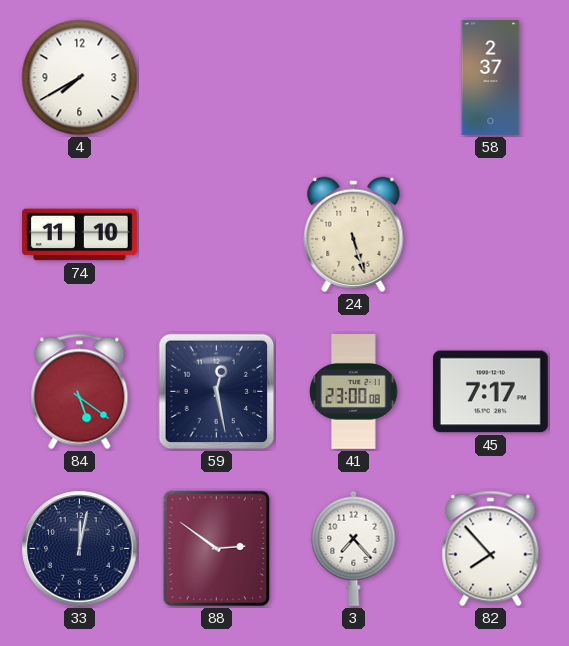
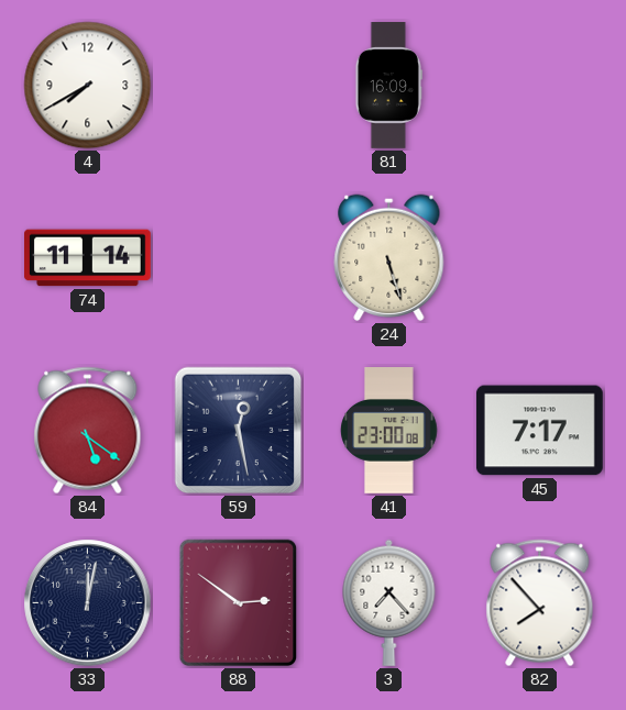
81: none -> 16:09 (388, 86)
58: 2:37 -> none (491, 78)
74: 11:10 -> 11:14 (88, 258)
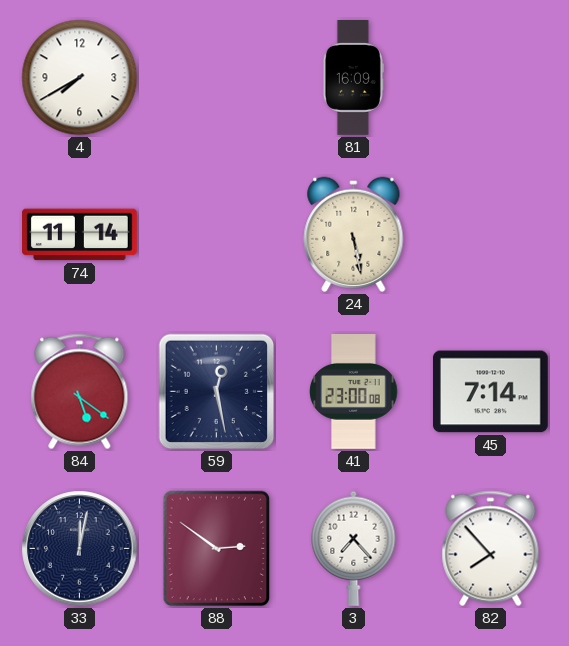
24: 5:27 -> 5:28 (354, 234)
45: 7:17 -> 7:14 (490, 392)
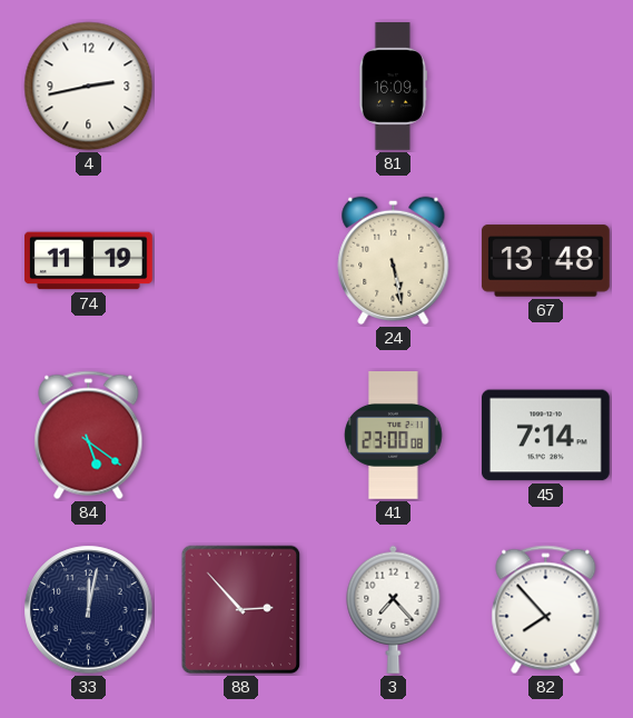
4: 7:40 -> 2:43 (89, 87)
74: 11:14 -> 11:19 (89, 261)
67: none -> 13:48 (546, 261)
59: 12:28 -> none (217, 392)
88: 2:51 -> 2:53 (241, 610)
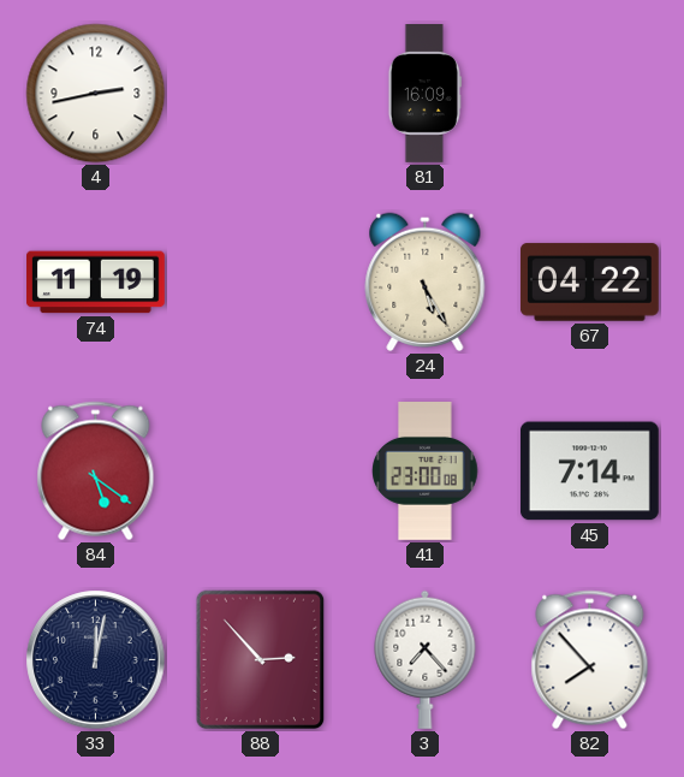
24: 5:28 -> 5:25 (426, 281)
67: 13:48 -> 04:22 (590, 283)
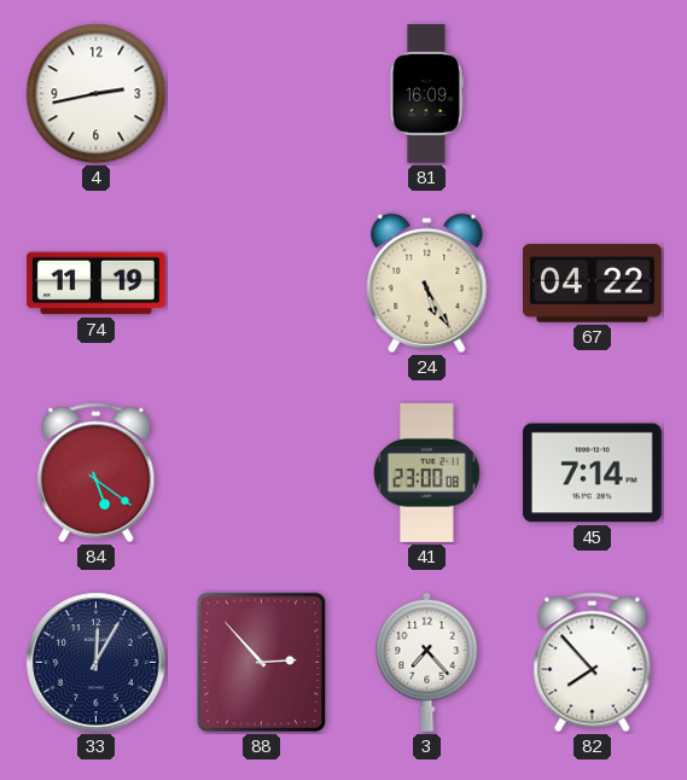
33: 12:02 -> 12:05 (97, 663)
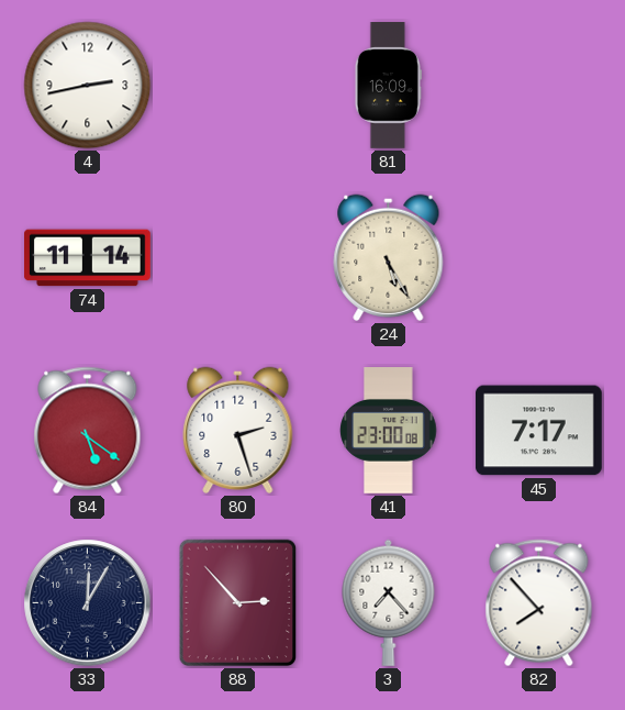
74: 11:19 -> 11:14 (88, 258)
67: 04:22 -> none (593, 284)
80: none -> 2:27 (238, 430)
45: 7:14 -> 7:17 (538, 431)
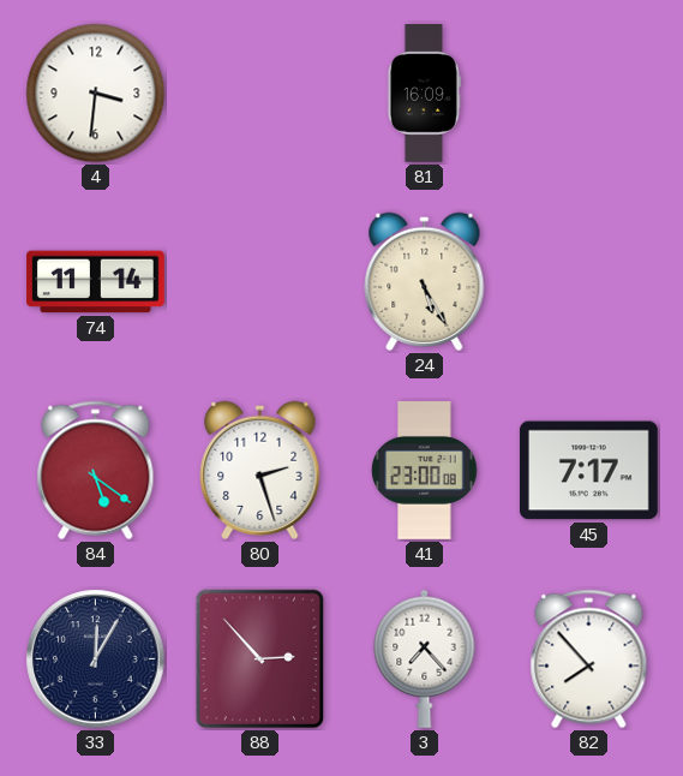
4: 2:43 -> 3:31 (96, 94)
